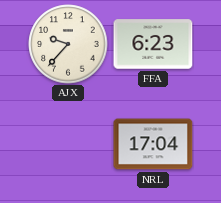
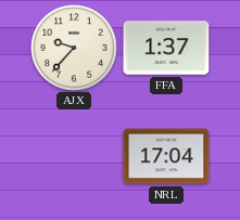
FFA: 6:23 -> 1:37 (166, 48)
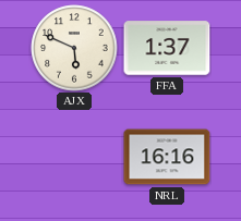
AJX: 9:37 -> 5:49 (74, 48)
NRL: 17:04 -> 16:16 (167, 157)
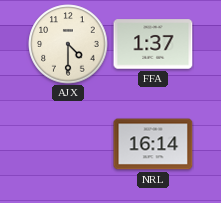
AJX: 5:49 -> 4:30 (68, 44)
NRL: 16:16 -> 16:14 (153, 144)
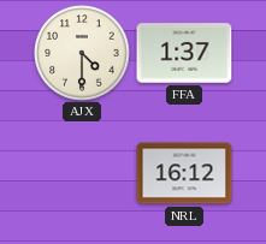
NRL: 16:14 -> 16:12 (184, 173)
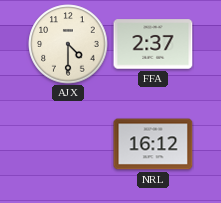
FFA: 1:37 -> 2:37 (153, 44)
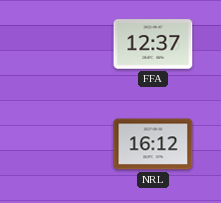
AJX: 4:30 -> none (68, 44)
FFA: 2:37 -> 12:37 (153, 44)
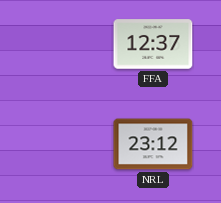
NRL: 16:12 -> 23:12 (153, 144)
